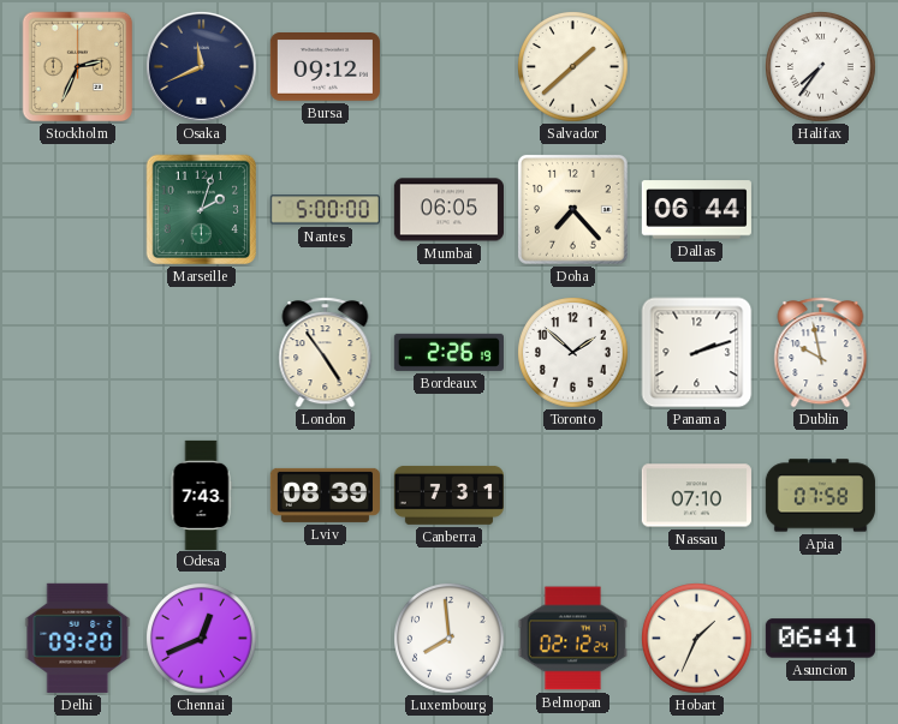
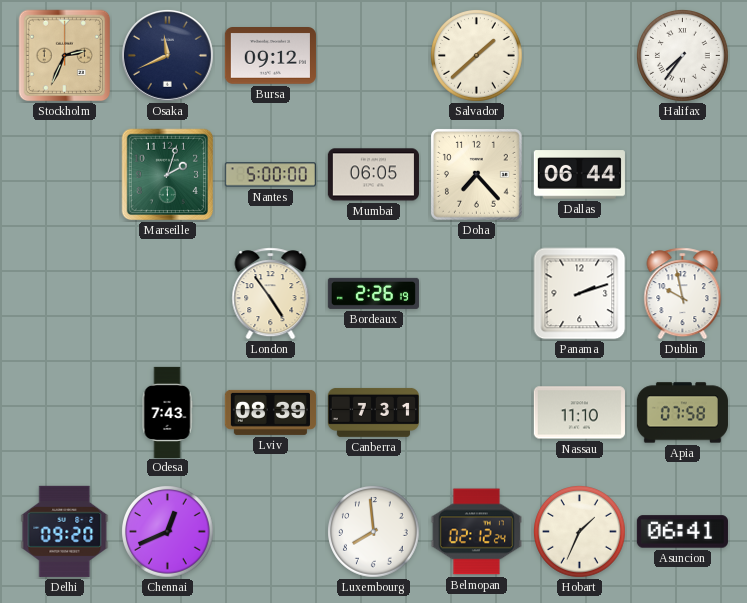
Toronto: 1:52 -> none (573, 353)
Nassau: 07:10 -> 11:10 (579, 413)
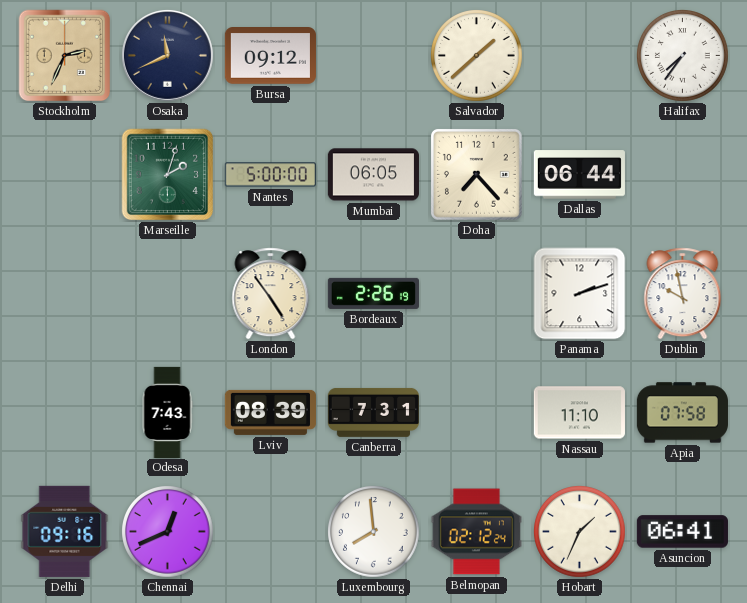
Delhi: 09:20 -> 09:16 (65, 531)
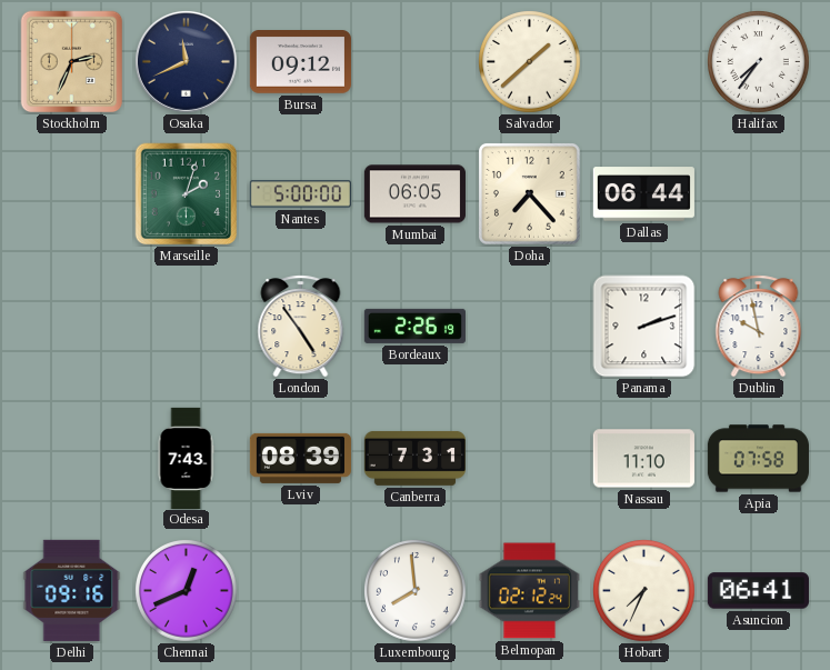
Hobart: 1:34 -> 7:34 (644, 591)
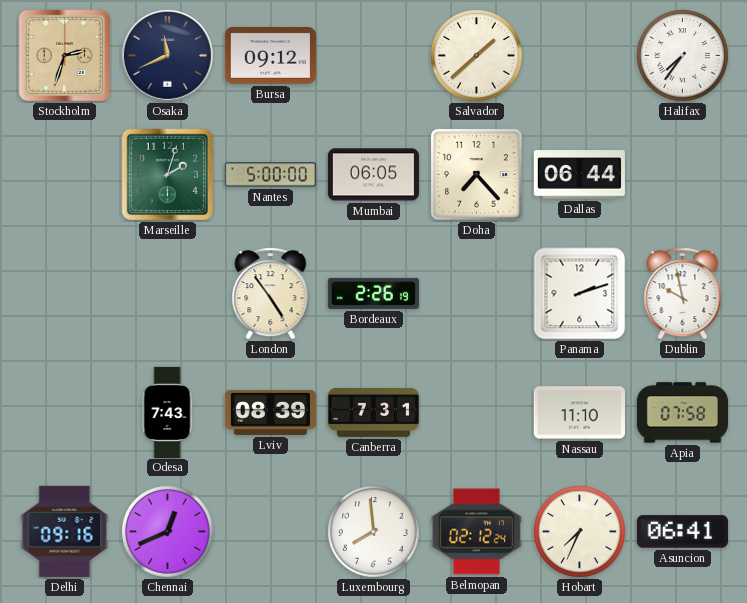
Stockholm: 2:34 -> 2:33 (65, 56)
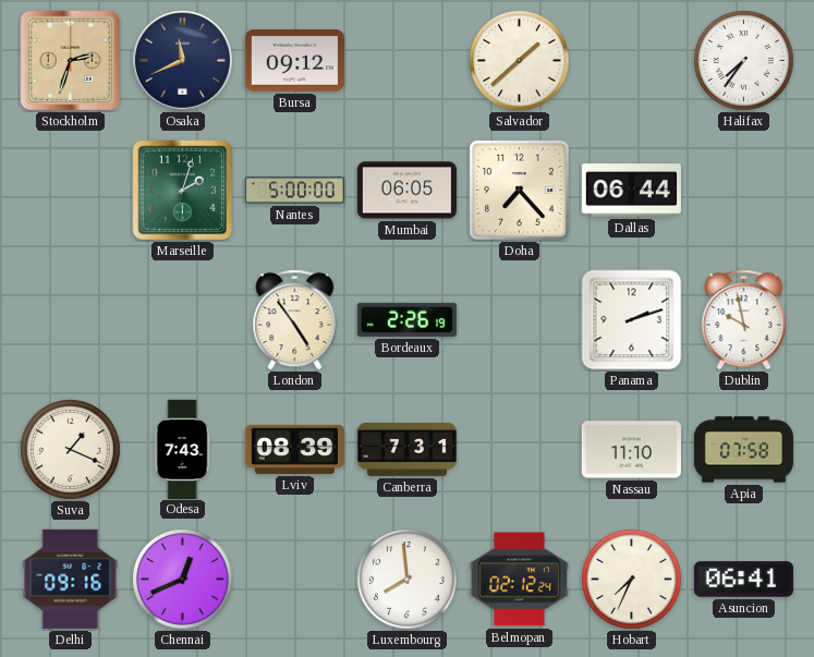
Suva: none -> 1:19 (71, 450)
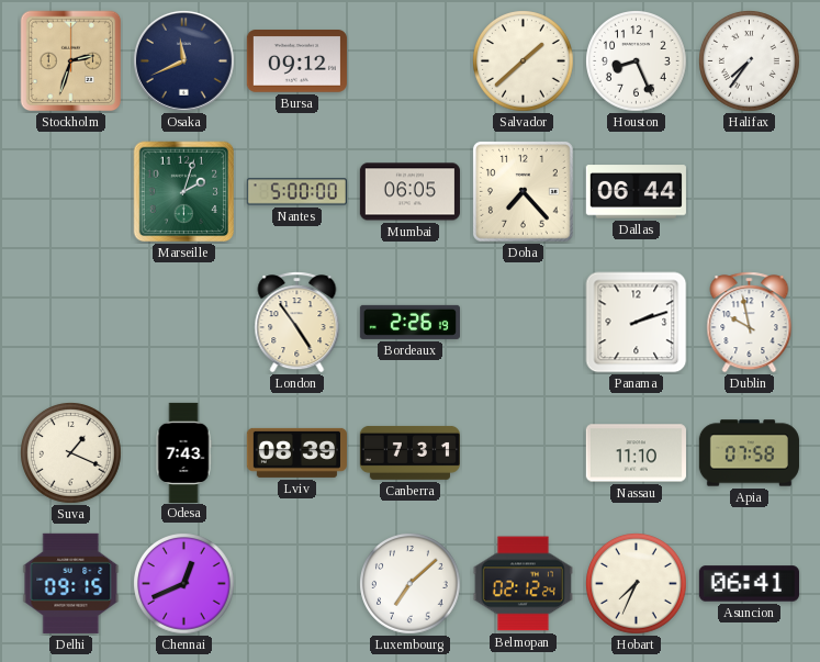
Houston: none -> 8:26 (637, 61)
Delhi: 09:16 -> 09:15 (71, 583)
Luxembourg: 7:59 -> 7:08 (411, 584)
